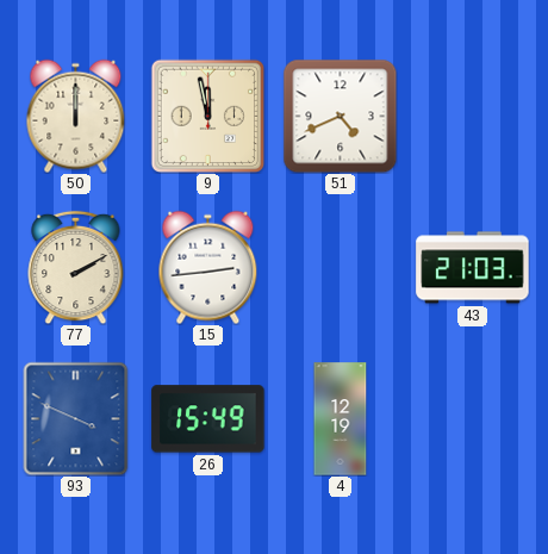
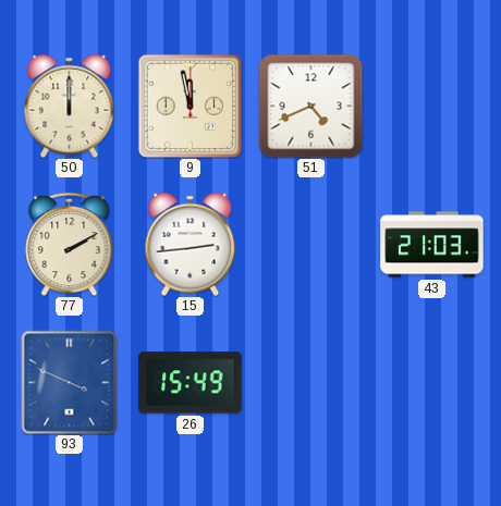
4: 12:19 -> none (341, 419)
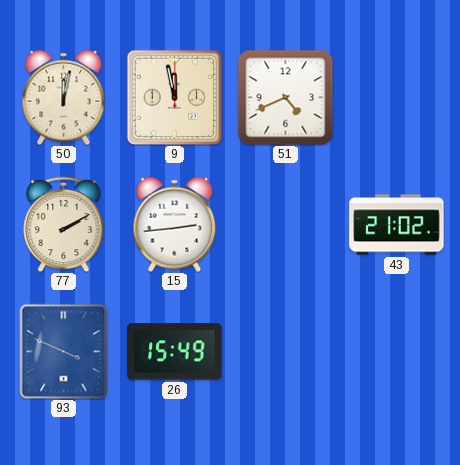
50: 12:00 -> 12:02 (64, 97)
43: 21:03 -> 21:02 (397, 225)
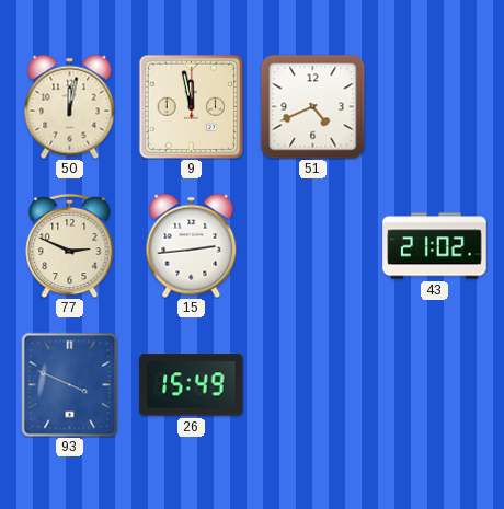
77: 2:10 -> 2:49 (70, 245)
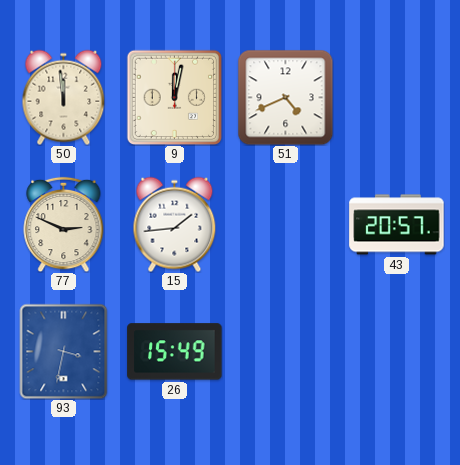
50: 12:02 -> 11:59 (64, 97)
9: 11:58 -> 12:02 (174, 97)
15: 2:44 -> 1:44 (175, 224)
43: 21:02 -> 20:57 (397, 225)
93: 3:49 -> 3:32 (64, 351)
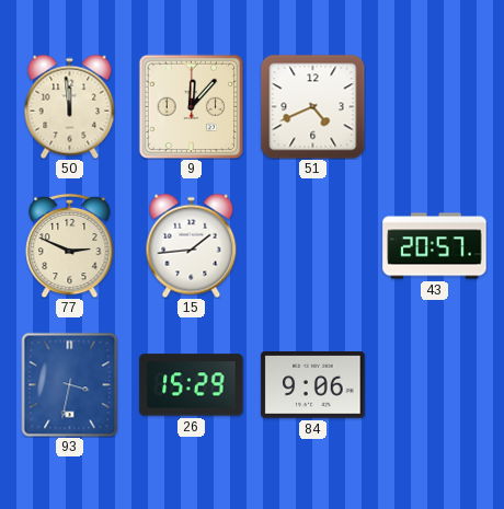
9: 12:02 -> 12:07 (191, 106)
26: 15:49 -> 15:29 (192, 385)
84: none -> 9:06 (313, 385)
